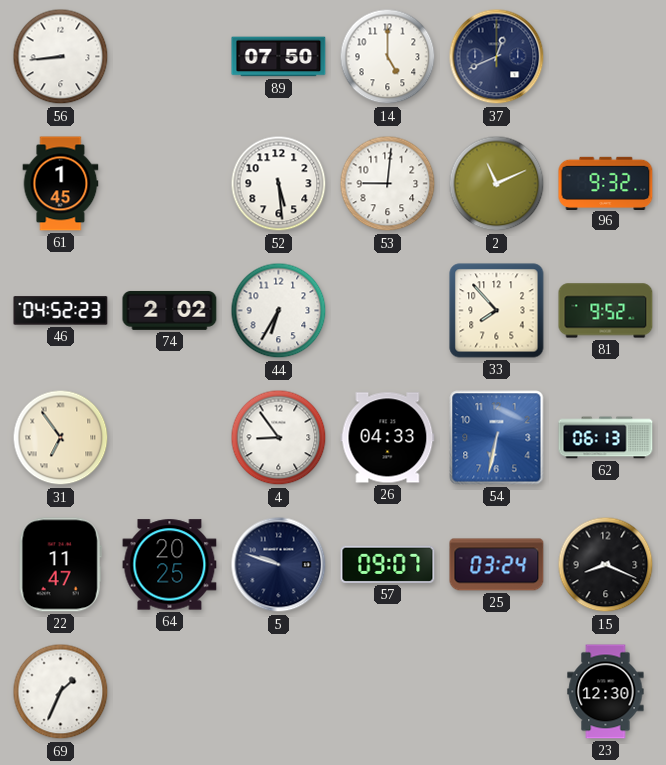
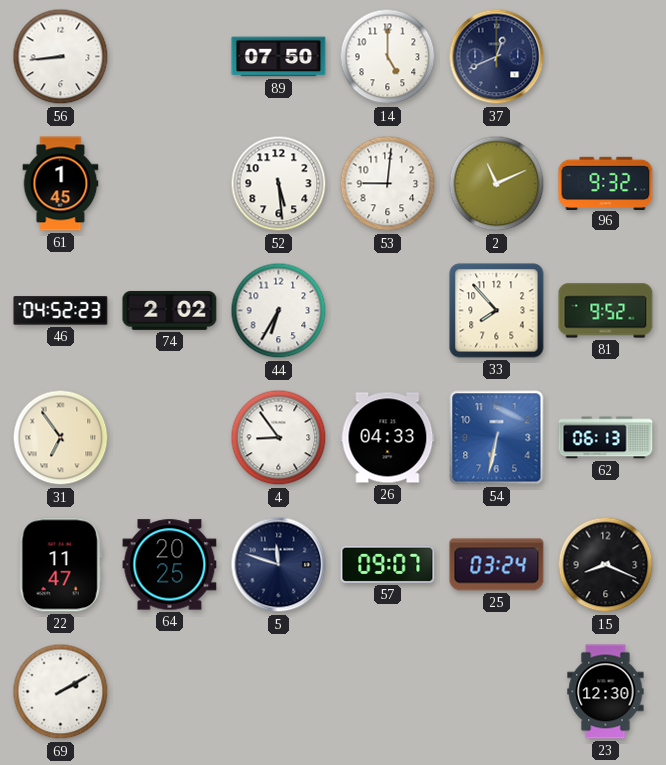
5: 9:48 -> 11:48 (279, 565)
69: 1:34 -> 2:10 (61, 692)
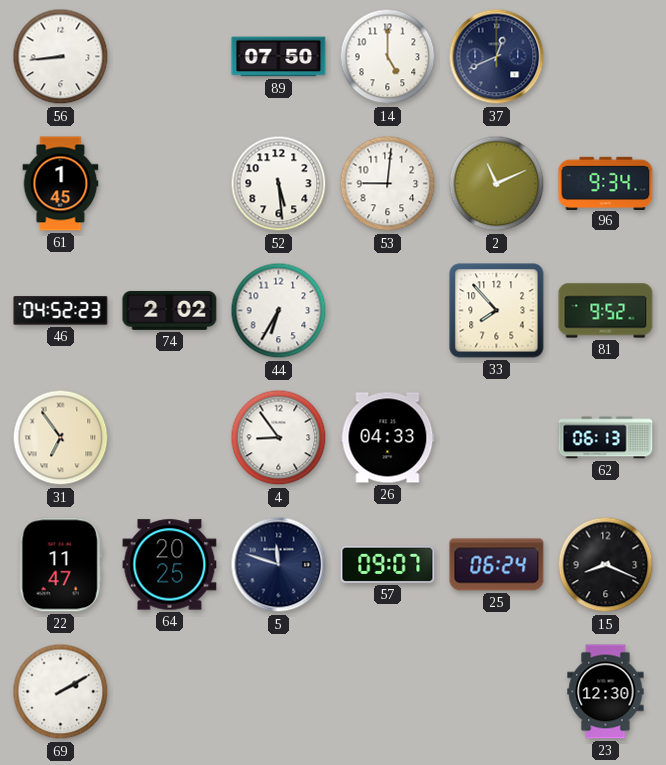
96: 9:32 -> 9:34 (606, 183)
54: 6:32 -> none (497, 438)
25: 03:24 -> 06:24 (497, 565)
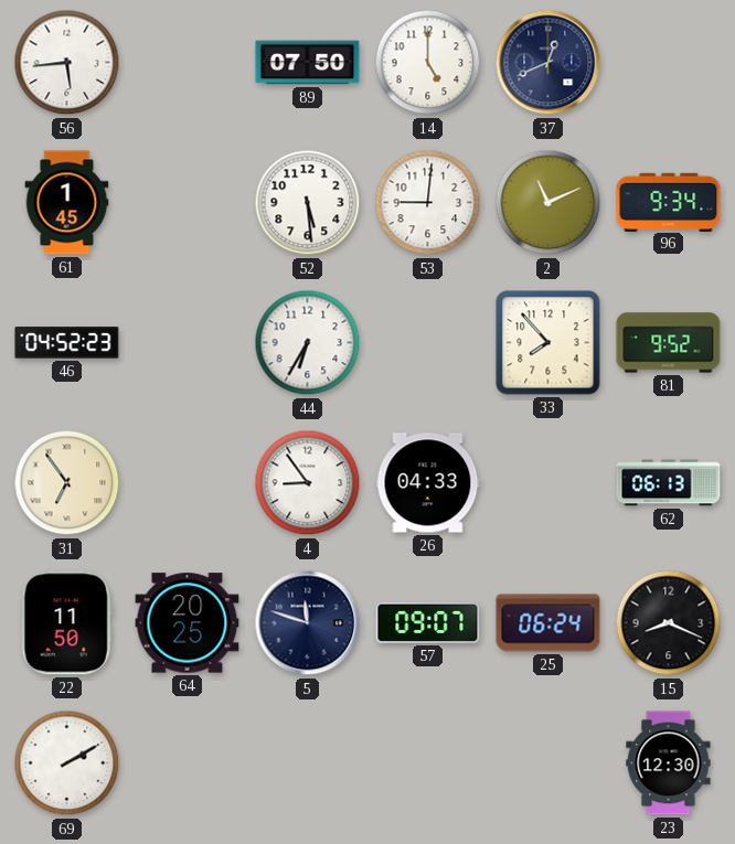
56: 8:44 -> 5:44 (67, 63)
74: 2:02 -> none (170, 310)
22: 11:47 -> 11:50 (66, 623)
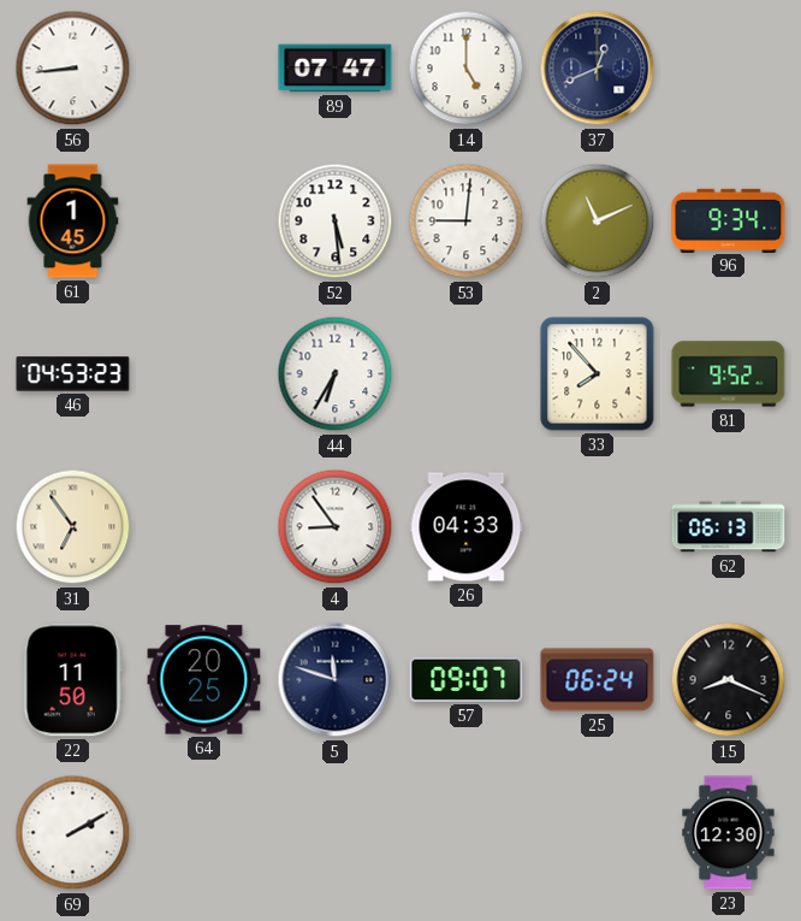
56: 5:44 -> 8:44 (73, 69)
89: 07:50 -> 07:47 (336, 69)
46: 04:52 -> 04:53 (73, 374)
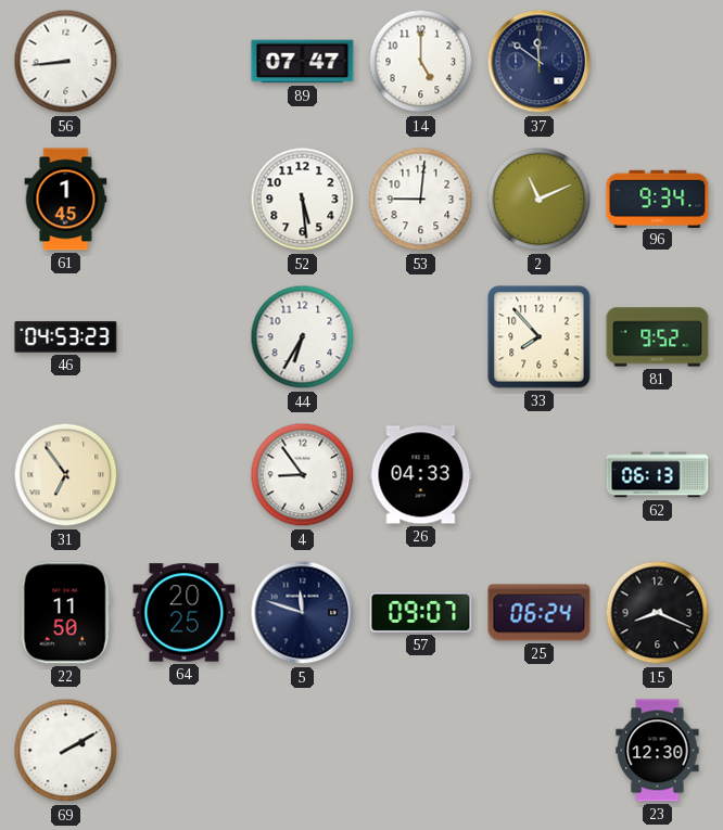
37: 12:41 -> 11:51 (540, 62)
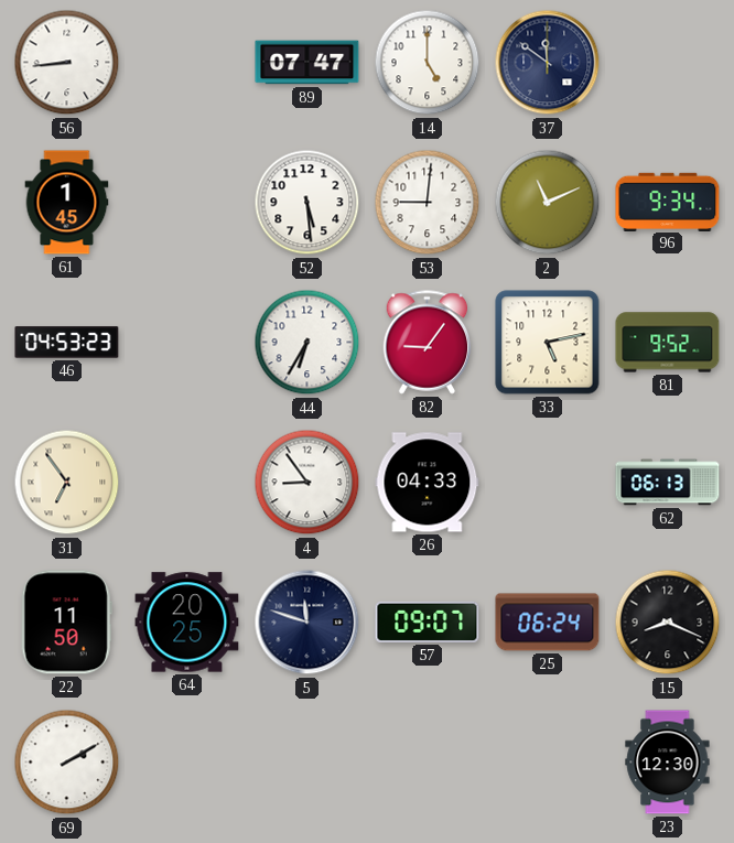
82: none -> 9:06 (428, 343)
33: 7:53 -> 5:13 (548, 343)
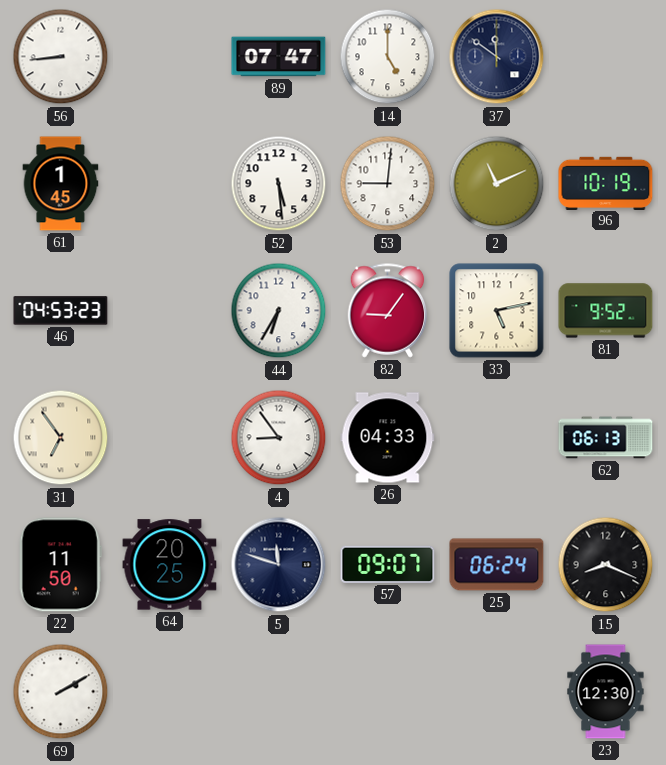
96: 9:34 -> 10:19 (606, 183)
